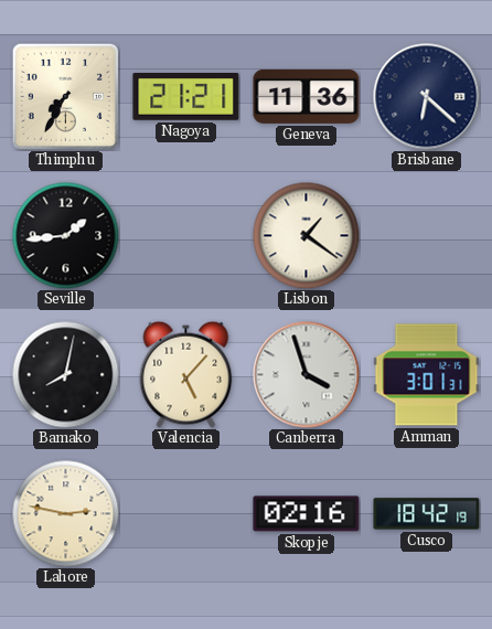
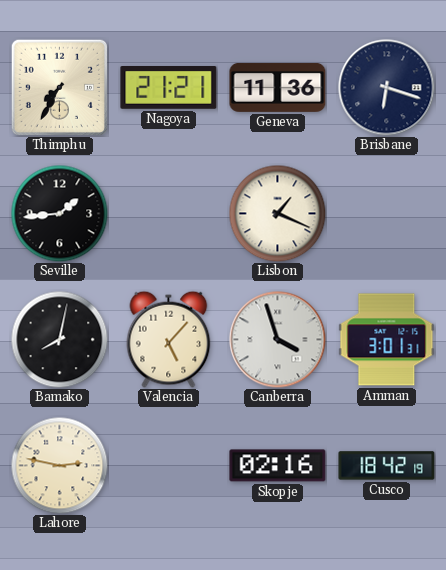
Brisbane: 6:22 -> 6:18 (387, 88)
Lisbon: 1:21 -> 1:19 (277, 213)
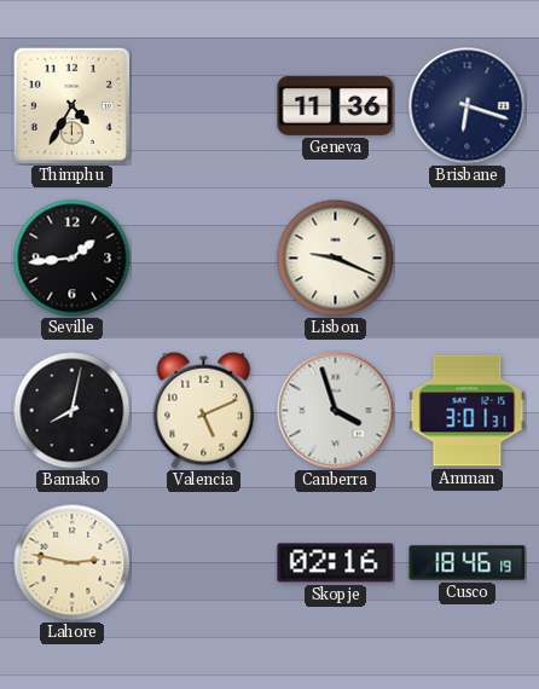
Thimphu: 7:35 -> 4:35 (71, 105)
Nagoya: 21:21 -> none (169, 88)
Lisbon: 1:19 -> 9:19 (335, 257)
Valencia: 5:07 -> 5:11 (204, 410)
Cusco: 18:42 -> 18:46 (468, 563)
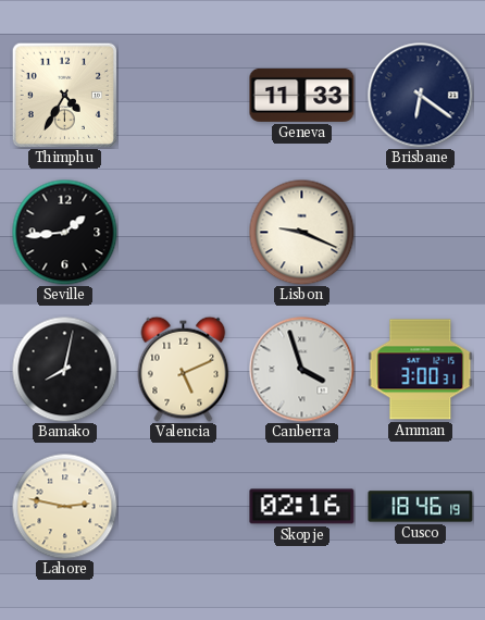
Geneva: 11:36 -> 11:33 (302, 95)
Brisbane: 6:18 -> 6:21 (421, 96)
Amman: 3:01 -> 3:00 (421, 370)
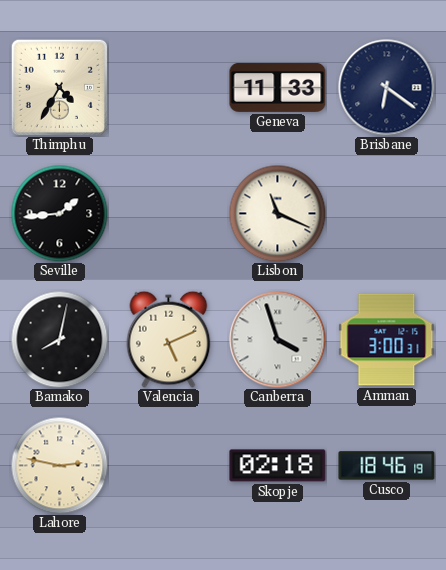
Lisbon: 9:19 -> 11:19 (277, 213)
Skopje: 02:16 -> 02:18 (278, 466)
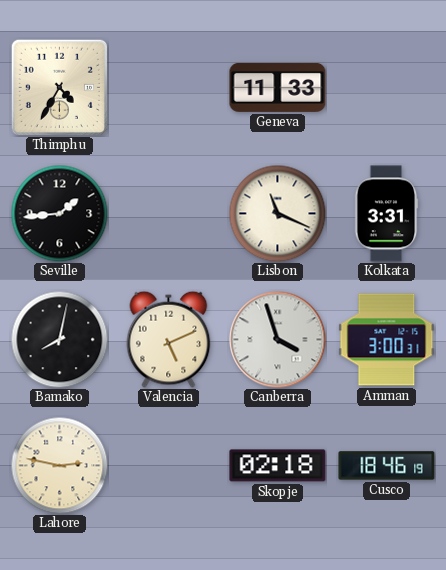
Brisbane: 6:21 -> none (387, 88)
Kolkata: none -> 3:31 (386, 214)
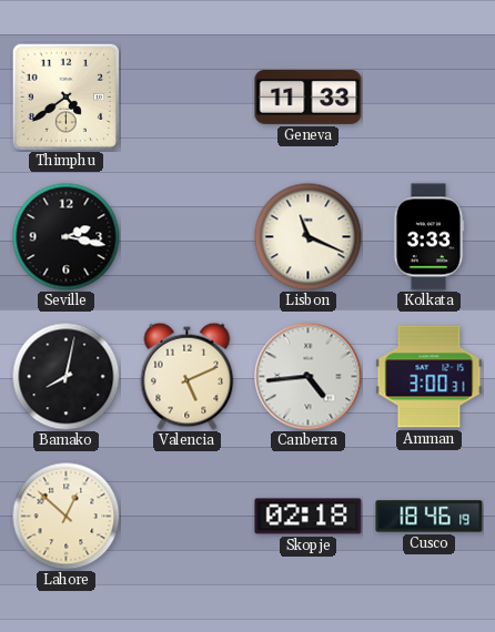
Thimphu: 4:35 -> 4:39 (65, 96)
Seville: 1:44 -> 2:17 (65, 236)
Kolkata: 3:31 -> 3:33 (428, 237)
Canberra: 3:57 -> 4:44 (309, 377)
Lahore: 2:47 -> 12:52 (65, 516)
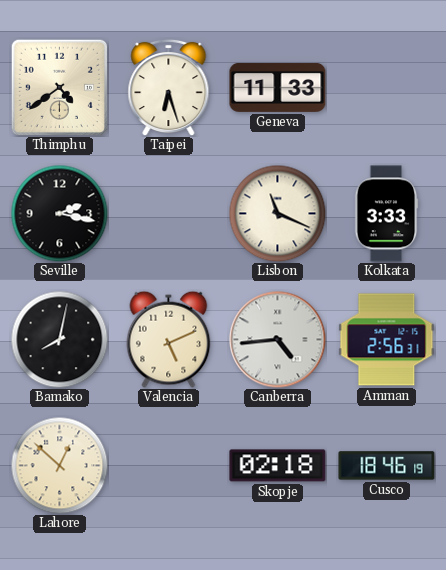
Taipei: none -> 6:27 (169, 87)
Amman: 3:00 -> 2:56 (387, 340)
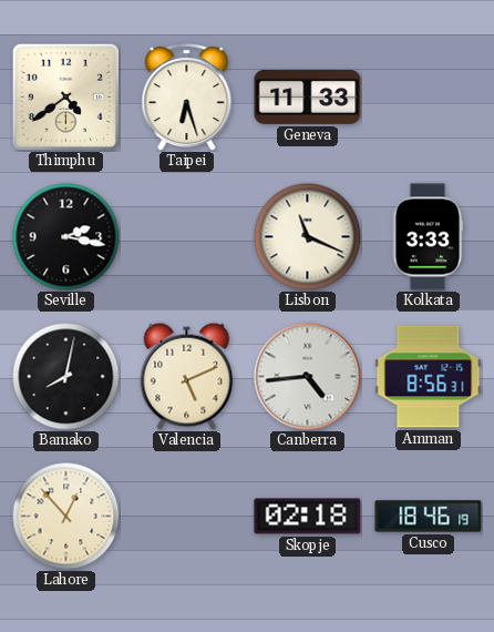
Amman: 2:56 -> 8:56 (429, 377)
Lahore: 12:52 -> 12:53 (65, 516)
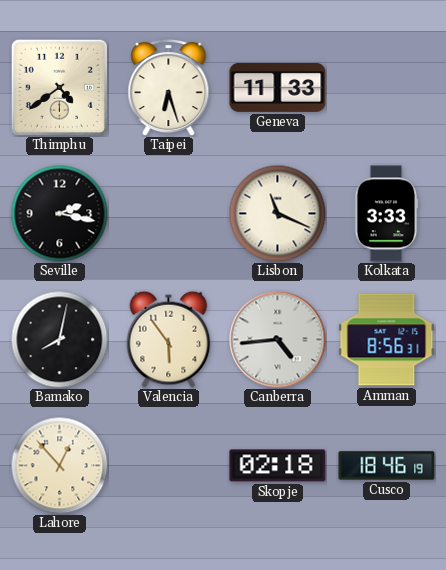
Valencia: 5:11 -> 5:54 (169, 339)
